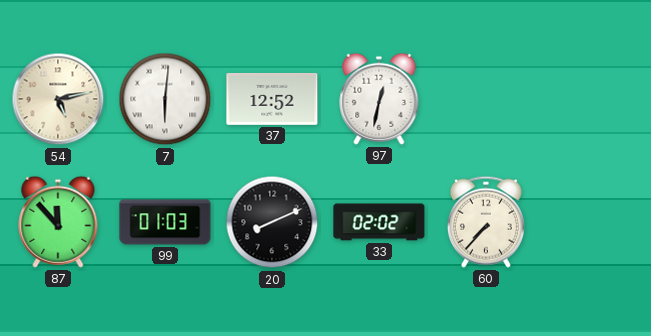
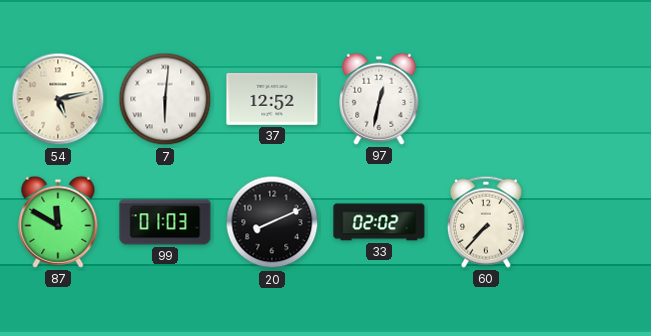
87: 11:53 -> 11:50 (58, 222)
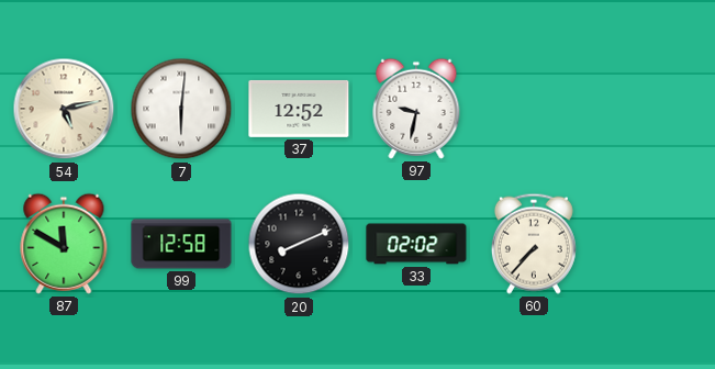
97: 12:32 -> 9:32 (416, 109)
99: 01:03 -> 12:58 (181, 244)
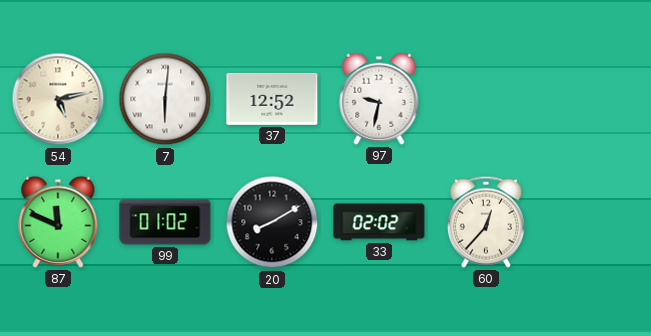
87: 11:50 -> 11:49 (58, 222)
99: 12:58 -> 01:02 (165, 222)
20: 8:11 -> 8:10 (272, 222)
60: 7:37 -> 12:37 (486, 222)
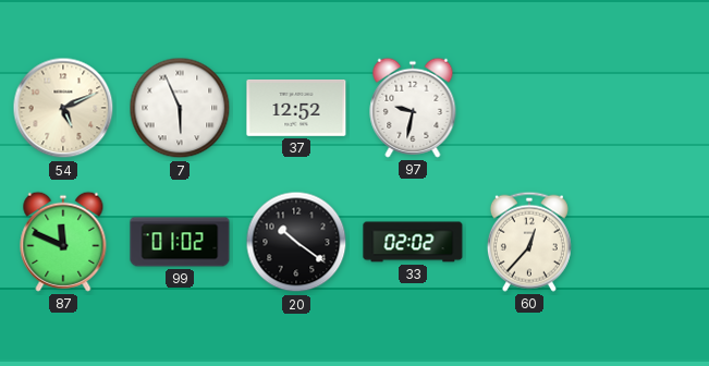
54: 5:13 -> 5:11 (63, 108)
7: 6:01 -> 5:56 (180, 108)
20: 8:10 -> 10:21 (296, 242)
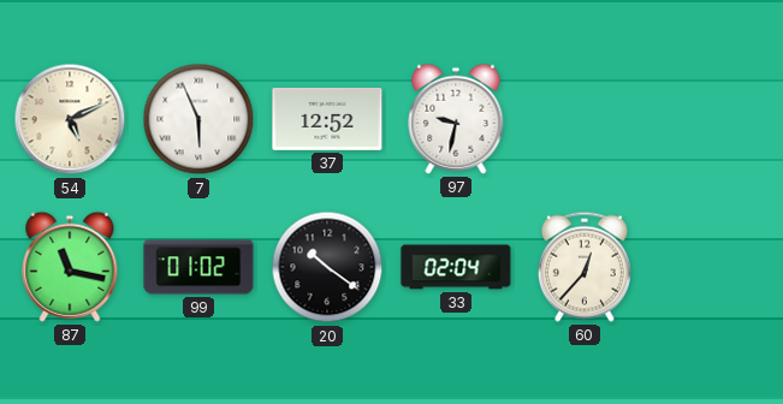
87: 11:49 -> 11:17 (70, 267)
33: 02:02 -> 02:04 (456, 267)
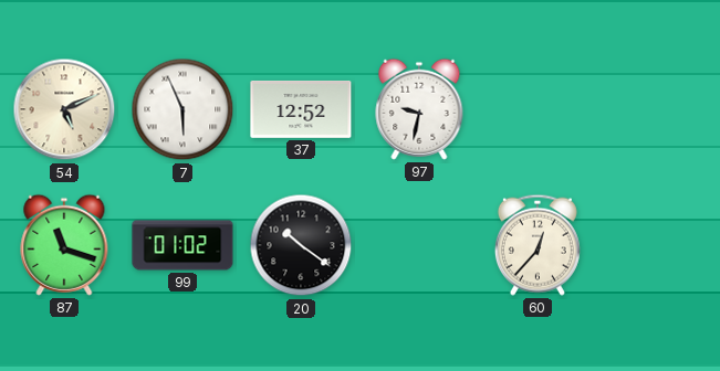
87: 11:17 -> 11:18 (64, 245)
33: 02:04 -> none (456, 267)
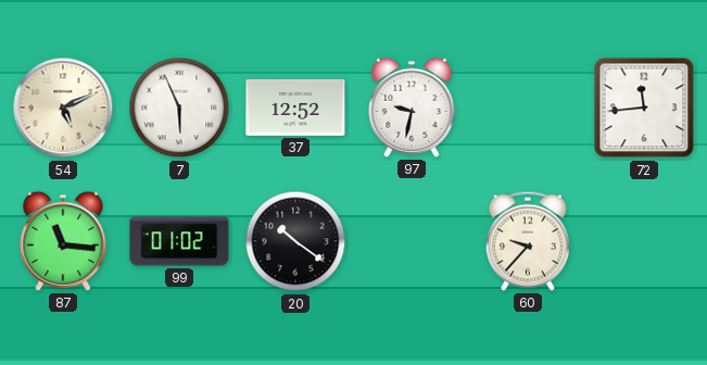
72: none -> 11:44 (644, 108)
87: 11:18 -> 11:16 (63, 241)
60: 12:37 -> 9:37 (528, 241)
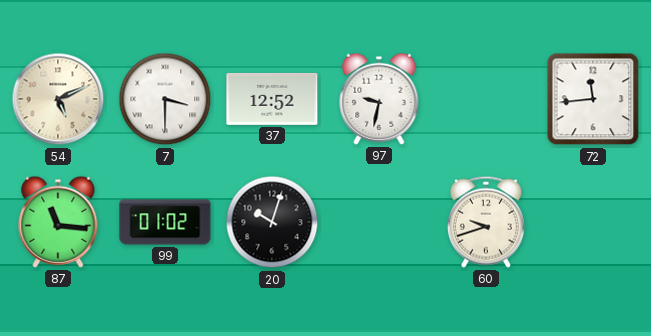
7: 5:56 -> 3:30 (165, 99)
20: 10:21 -> 10:03 (272, 222)
60: 9:37 -> 9:42 (486, 222)
